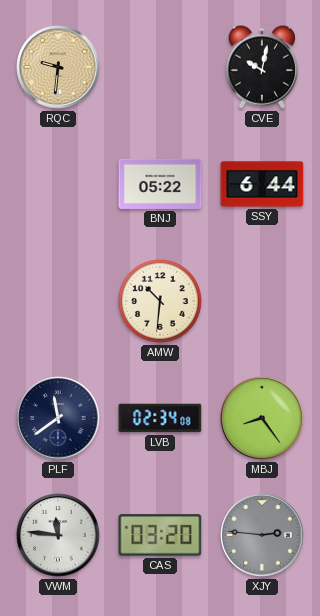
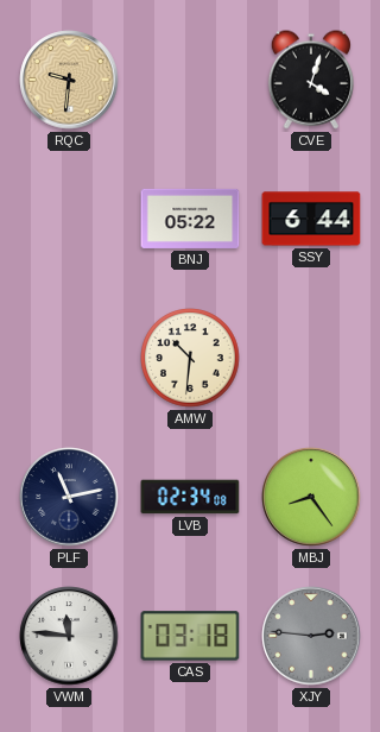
CVE: 10:02 -> 4:03 (311, 80)
PLF: 11:39 -> 11:13 (69, 497)
CAS: 03:20 -> 03:18 (190, 636)
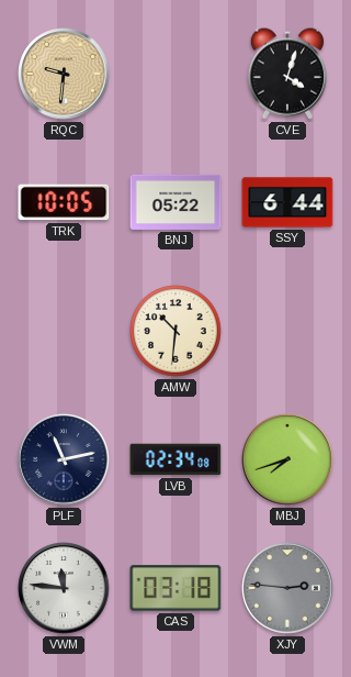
TRK: none -> 10:05 (64, 202)
MBJ: 8:24 -> 7:42 (287, 459)
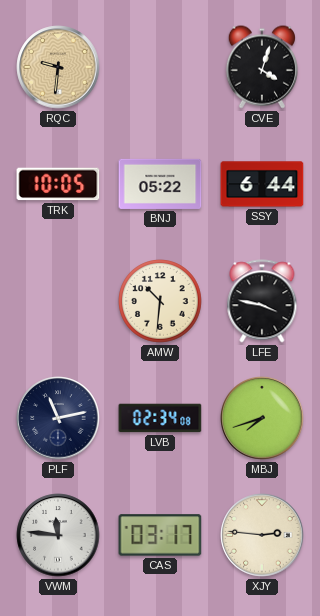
LFE: none -> 3:47 (262, 301)
CAS: 03:18 -> 03:17 (160, 535)
XJY dial: grey -> cream (262, 535)
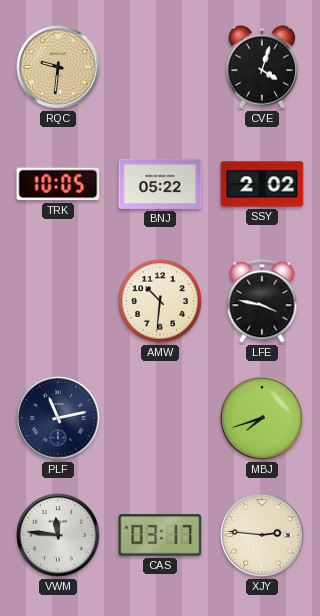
SSY: 6:44 -> 2:02 (262, 184)
LVB: 02:34 -> none (160, 418)
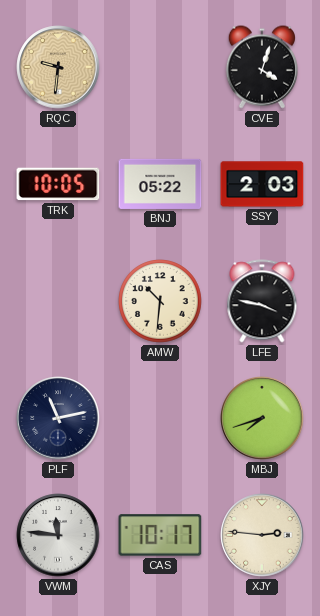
SSY: 2:02 -> 2:03 (262, 184)
CAS: 03:17 -> 10:17 (160, 535)
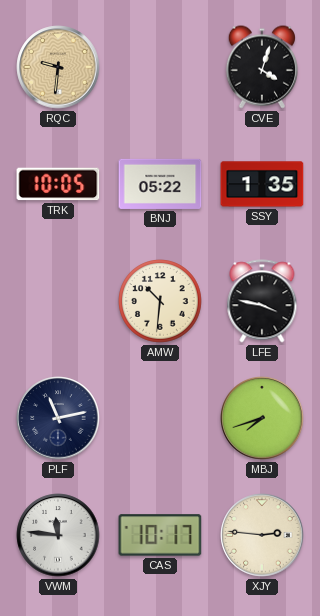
SSY: 2:03 -> 1:35 (262, 184)
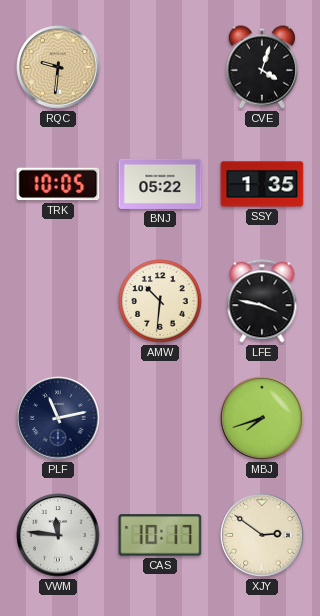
XJY: 2:46 -> 2:51 (262, 535)
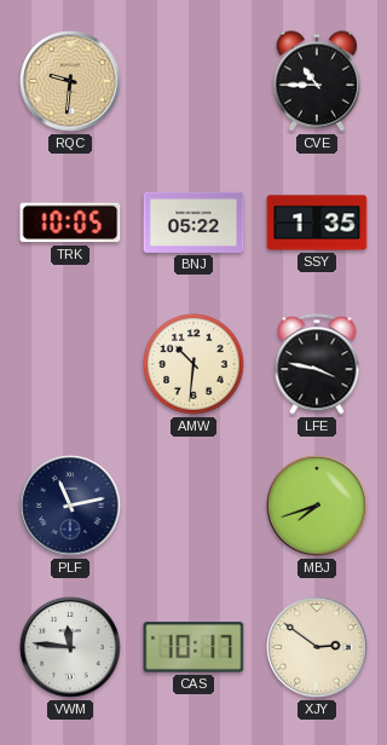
CVE: 4:03 -> 10:45 (317, 81)
